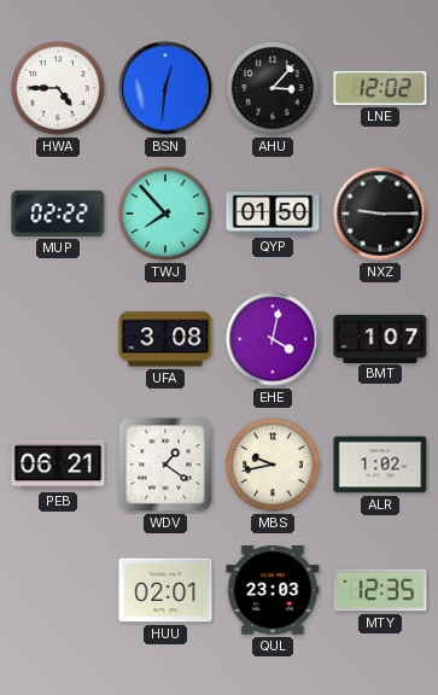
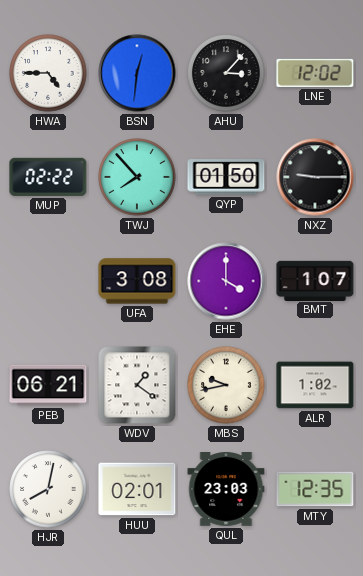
EHE: 4:02 -> 4:00 (226, 281)
HJR: none -> 8:02 (48, 489)
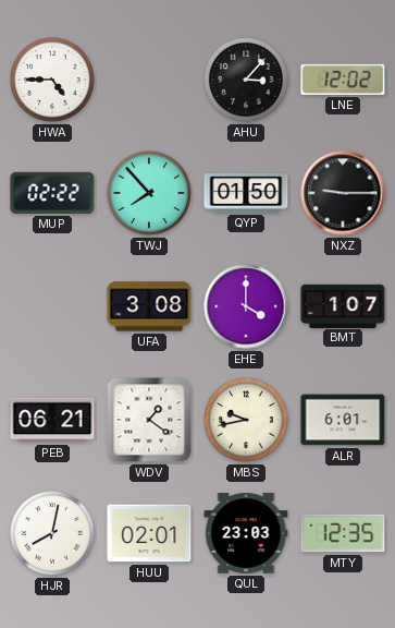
BSN: 12:31 -> none (137, 73)
ALR: 1:02 -> 6:01 (343, 420)
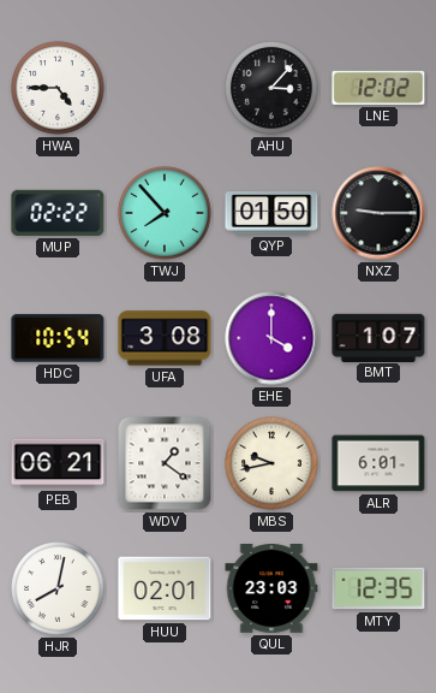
HDC: none -> 10:54 (58, 338)
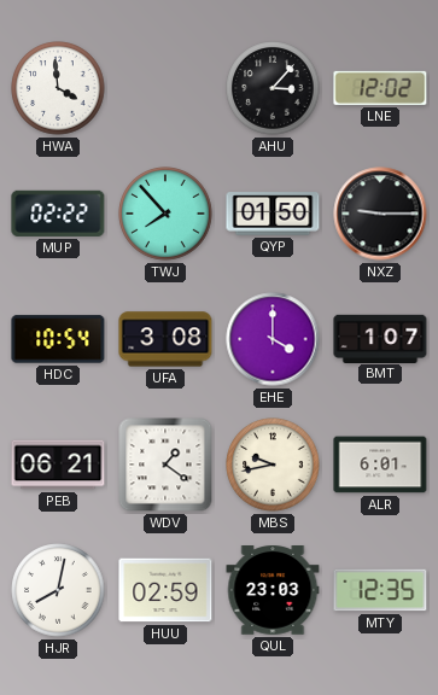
HWA: 4:45 -> 3:59 (58, 88)
HUU: 02:01 -> 02:59 (165, 590)
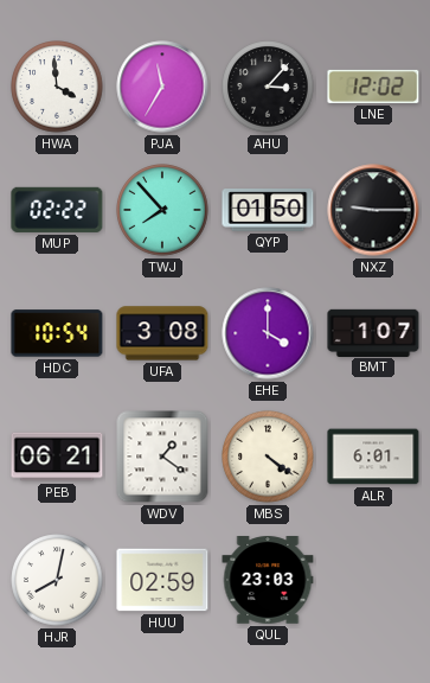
PJA: none -> 11:35 (162, 87)
MBS: 9:43 -> 4:21 (268, 457)
MTY: 12:35 -> none (380, 590)
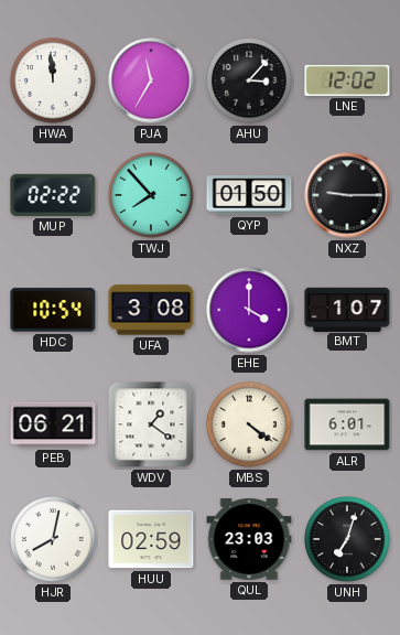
HWA: 3:59 -> 11:59 (53, 80)
UNH: none -> 7:03 (347, 539)
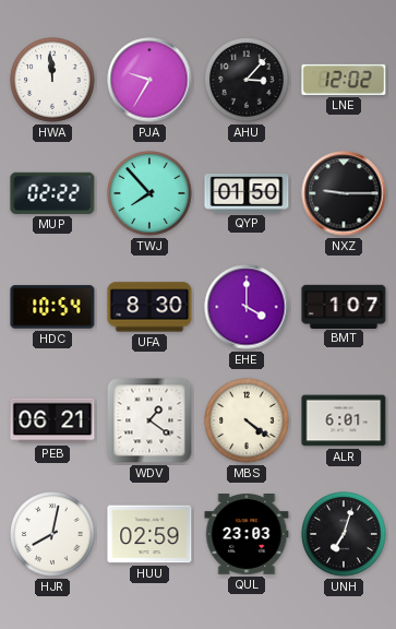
PJA: 11:35 -> 9:35 (149, 80)
UFA: 3:08 -> 8:30 (149, 307)
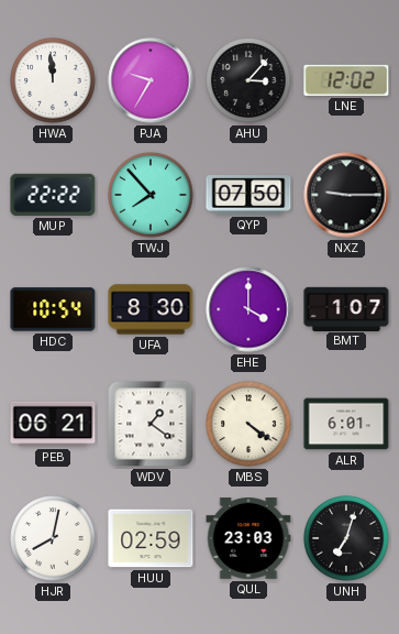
MUP: 02:22 -> 22:22 (53, 195)
QYP: 01:50 -> 07:50 (248, 195)
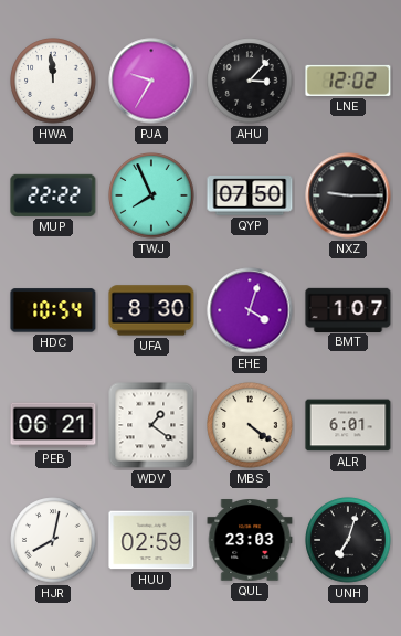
TWJ: 7:53 -> 7:56 (151, 195)
EHE: 4:00 -> 4:03 (250, 310)
